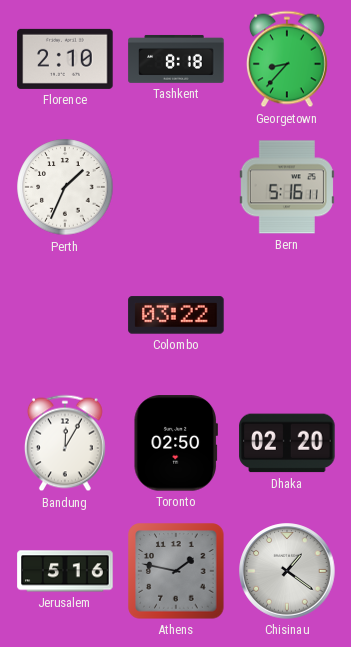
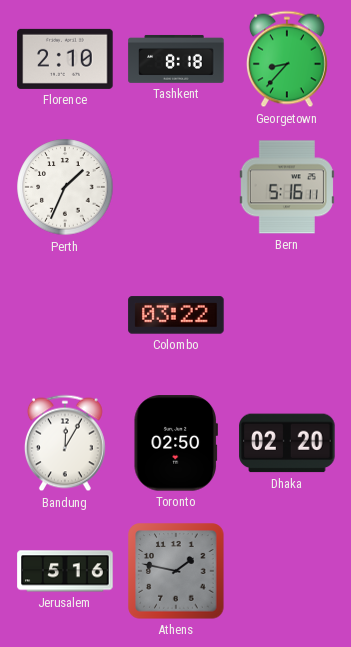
Chisinau: 1:21 -> none (287, 571)
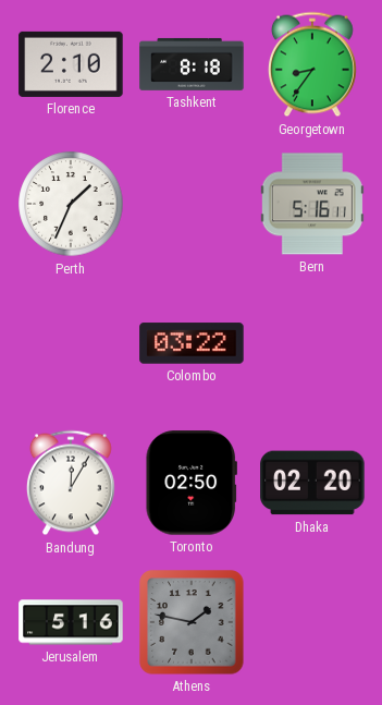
Georgetown: 8:37 -> 8:36 (312, 64)
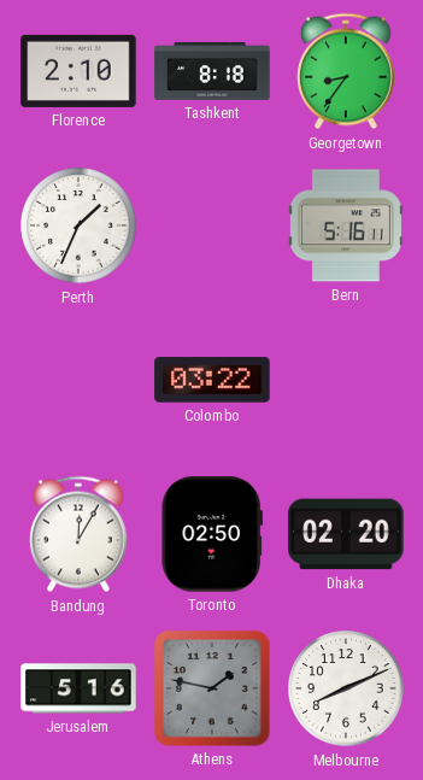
Melbourne: none -> 8:11 (346, 688)
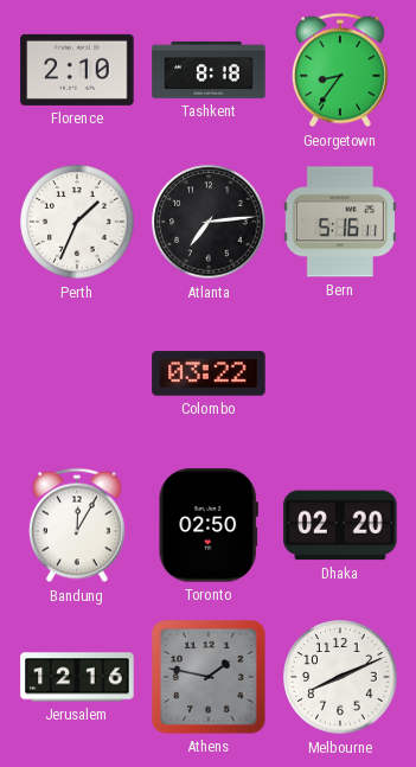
Atlanta: none -> 7:14 (209, 222)
Jerusalem: 5:16 -> 12:16 (77, 677)
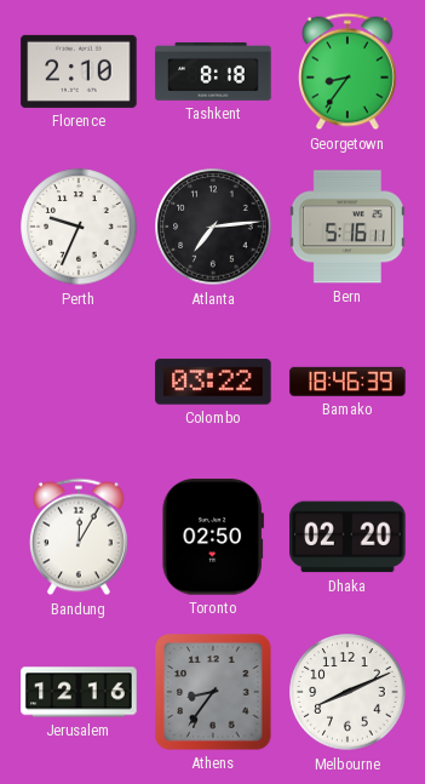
Perth: 1:34 -> 9:34 (79, 227)
Bamako: none -> 18:46 (348, 382)
Athens: 1:47 -> 8:36 (213, 692)
